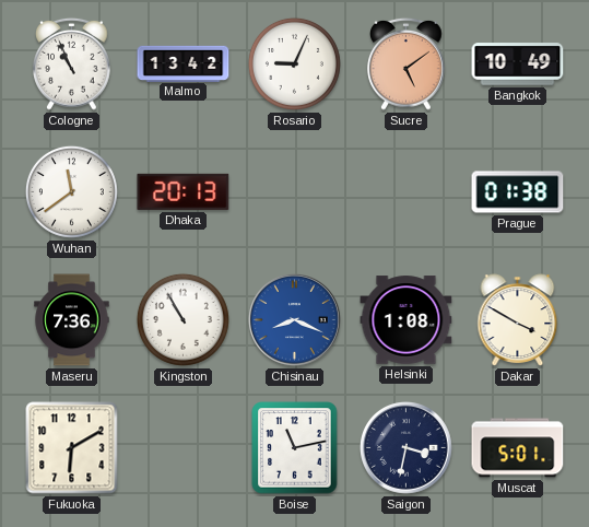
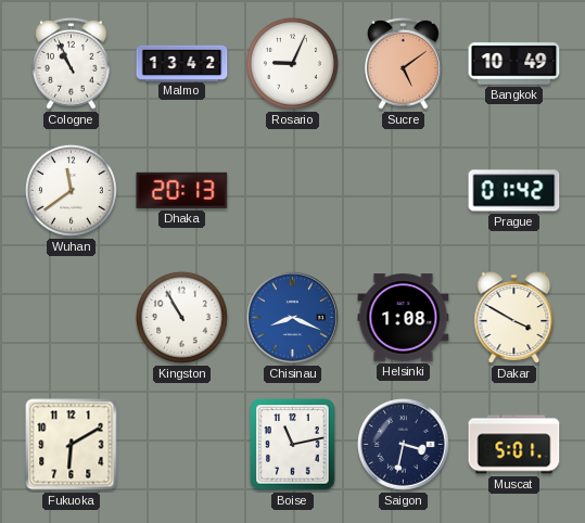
Prague: 01:38 -> 01:42 (514, 191)
Maseru: 7:36 -> none (72, 320)
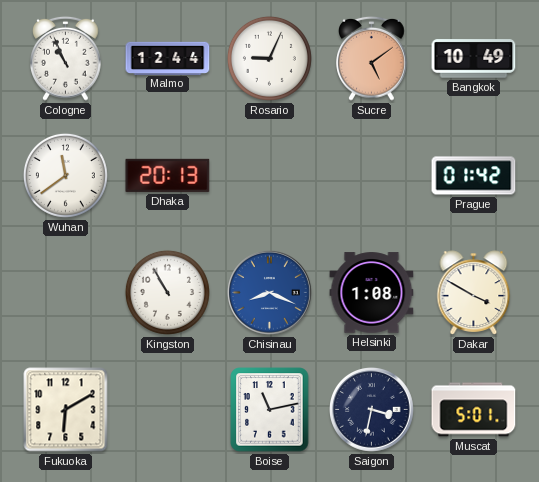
Malmo: 13:42 -> 12:44 (168, 58)
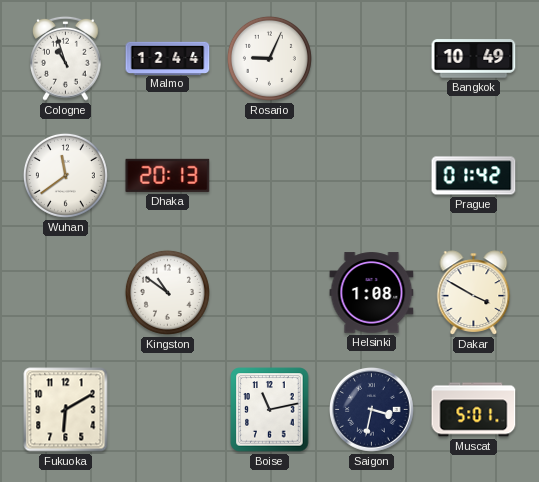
Cologne: 10:56 -> 10:57 (66, 58)
Sucre: 5:09 -> none (372, 58)
Kingston: 10:55 -> 10:51 (167, 292)
Chisinau: 8:19 -> none (270, 293)
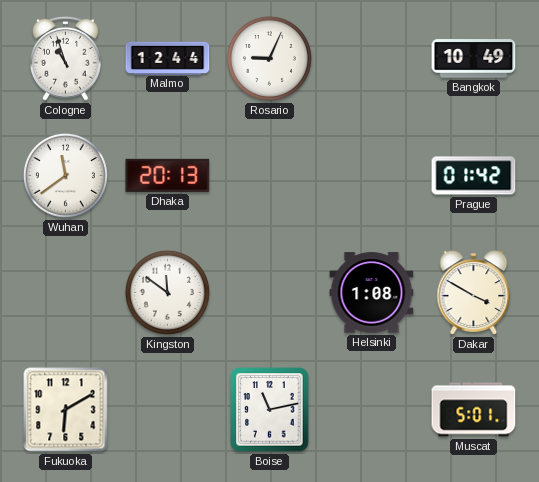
Kingston: 10:51 -> 11:51 (167, 292)
Saigon: 3:32 -> none (372, 410)
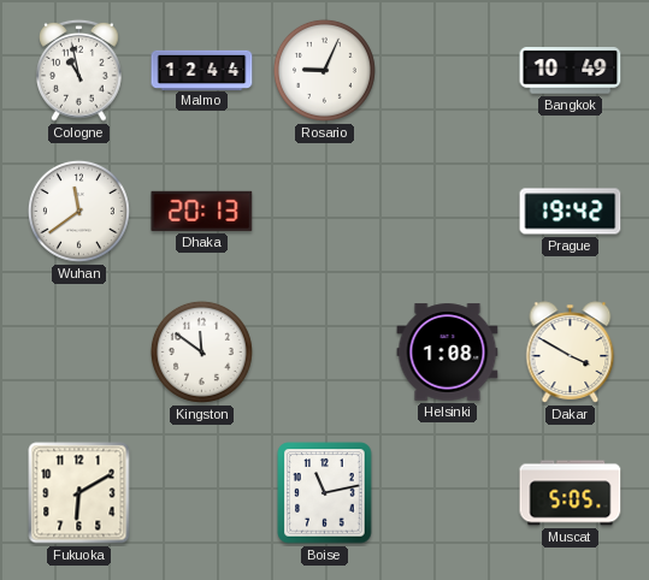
Cologne: 10:57 -> 10:58 (79, 70)
Prague: 01:42 -> 19:42 (571, 212)
Muscat: 5:01 -> 5:05 (571, 493)
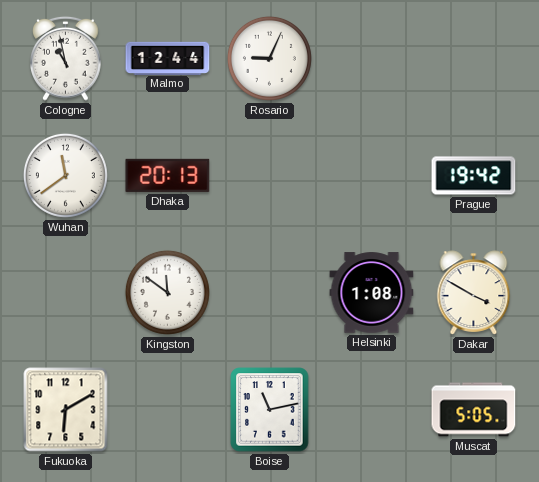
Bangkok: 10:49 -> none (571, 71)
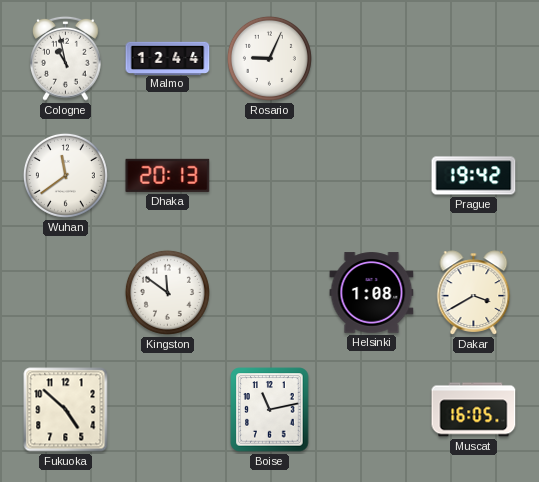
Dakar: 3:50 -> 3:40 (474, 293)
Fukuoka: 6:10 -> 4:52 (66, 410)
Muscat: 5:05 -> 16:05 (474, 410)
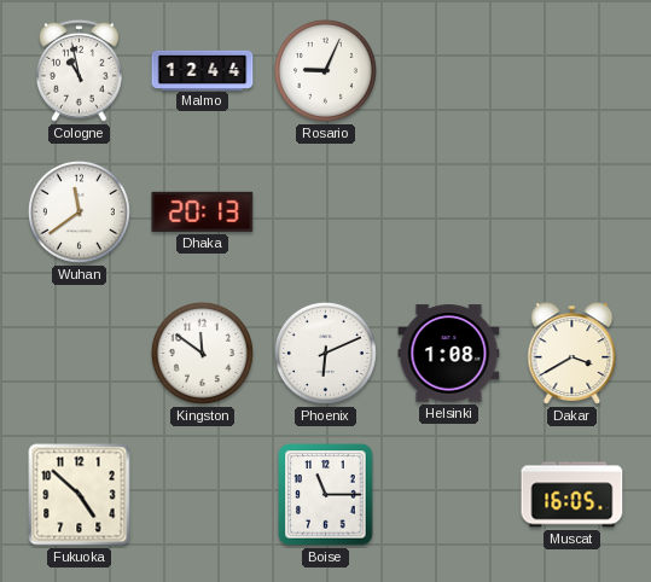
Prague: 19:42 -> none (474, 176)
Phoenix: none -> 6:11 (325, 353)
Boise: 11:13 -> 11:15 (326, 495)
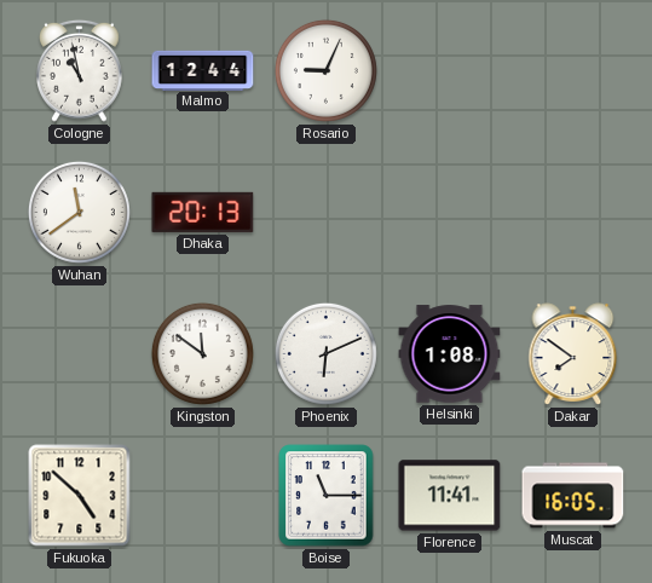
Dakar: 3:40 -> 7:51 (573, 354)
Florence: none -> 11:41 (450, 496)
